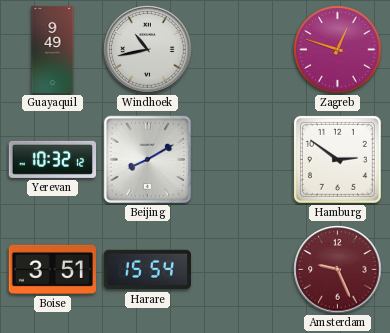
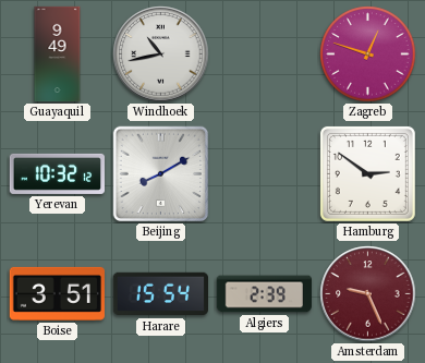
Algiers: none -> 2:39 (264, 294)
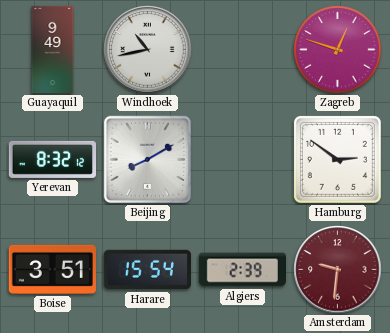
Yerevan: 10:32 -> 8:32 (52, 159)
Amsterdam: 9:26 -> 9:31 (338, 270)
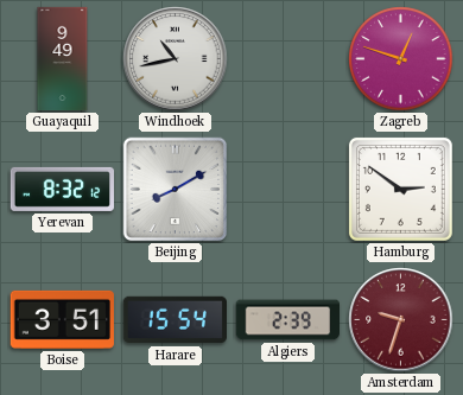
Amsterdam: 9:31 -> 9:33 (401, 320)
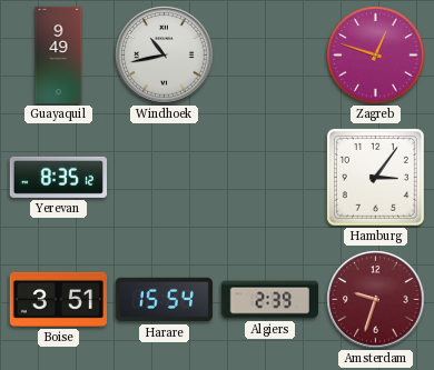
Yerevan: 8:32 -> 8:35 (58, 177)
Beijing: 8:10 -> none (176, 190)
Hamburg: 2:51 -> 3:06 (375, 177)
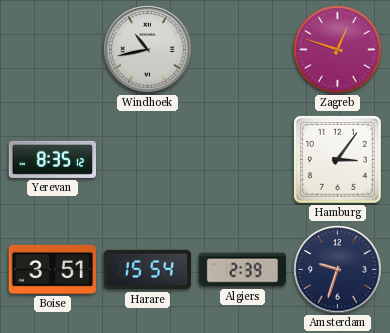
Guayaquil: 9:49 -> none (59, 56)
Amsterdam dial: burgundy -> navy (338, 270)
